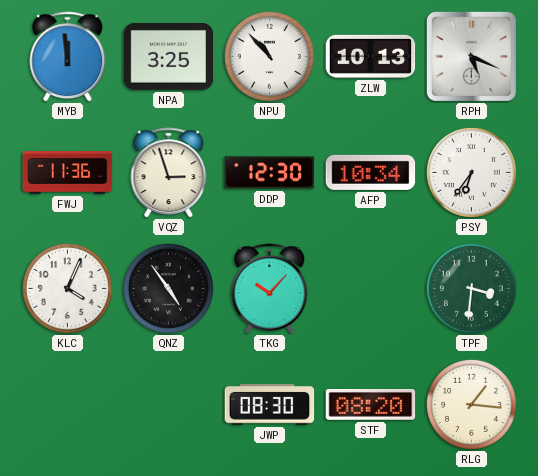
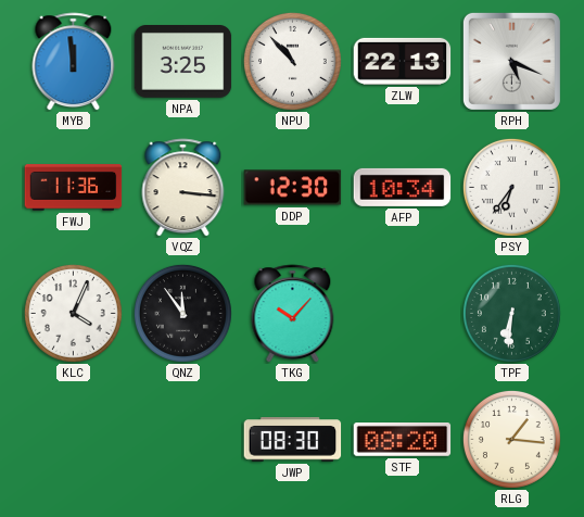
ZLW: 10:13 -> 22:13 (403, 61)
VQZ: 2:57 -> 3:16 (183, 188)
QNZ: 4:54 -> 11:54 (182, 313)
TPF: 3:31 -> 6:31 (511, 313)
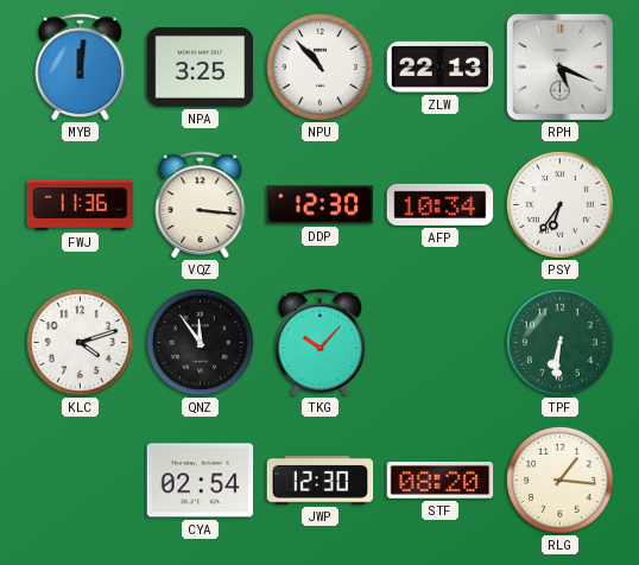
MYB: 11:59 -> 12:01 (81, 68)
KLC: 4:04 -> 4:12 (80, 342)
CYA: none -> 02:54 (201, 481)
JWP: 08:30 -> 12:30 (321, 481)
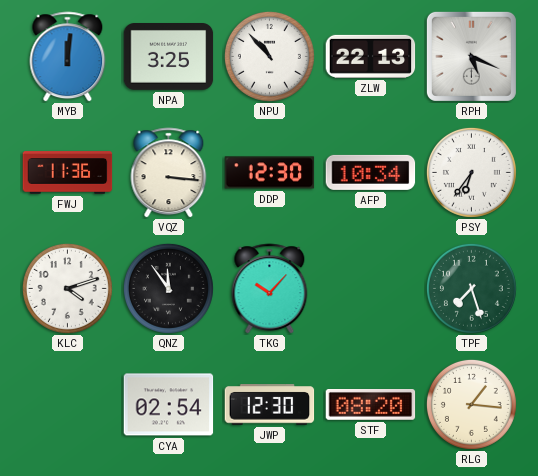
TPF: 6:31 -> 7:27 (471, 288)
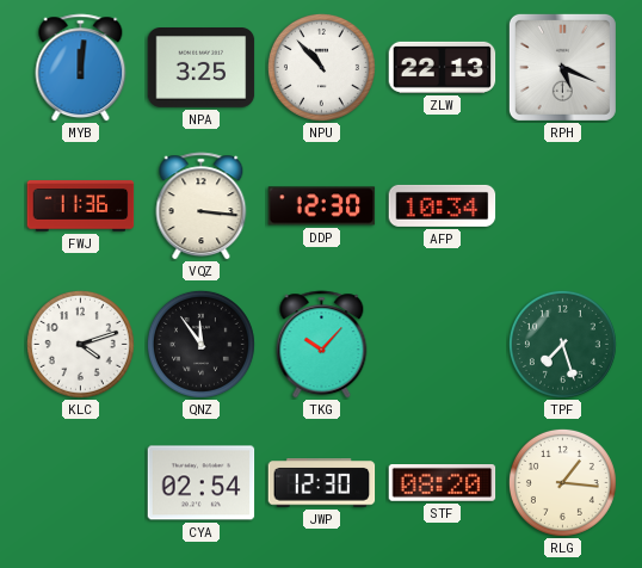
PSY: 6:36 -> none (471, 172)
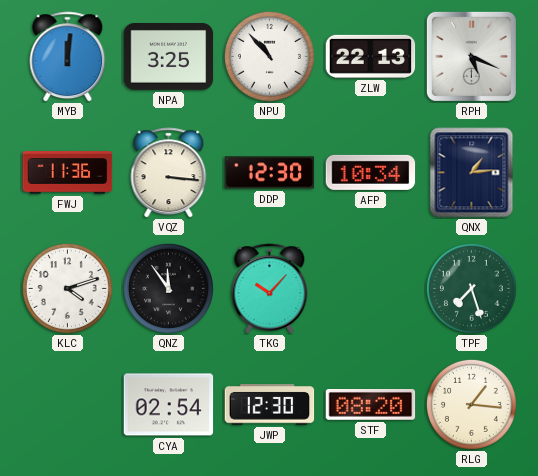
QNX: none -> 1:14 (472, 173)
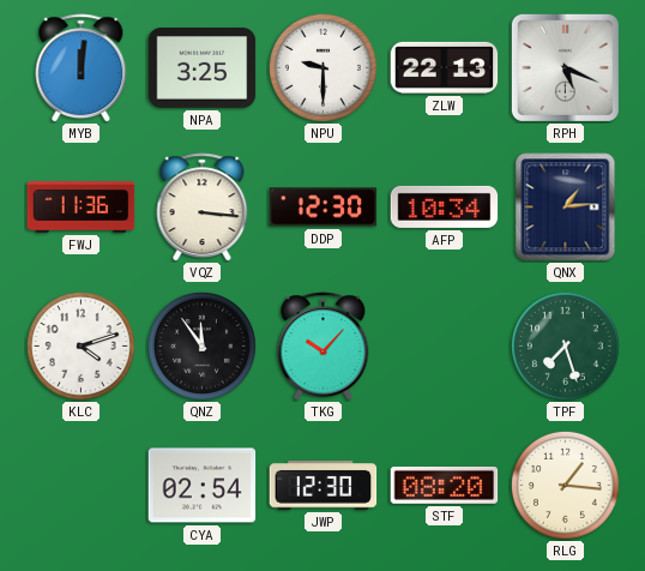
NPU: 10:53 -> 9:30 (322, 67)
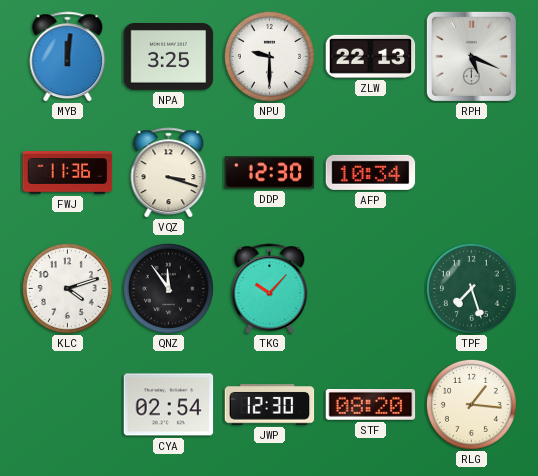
VQZ: 3:16 -> 3:18 (169, 173)
QNX: 1:14 -> none (566, 208)
